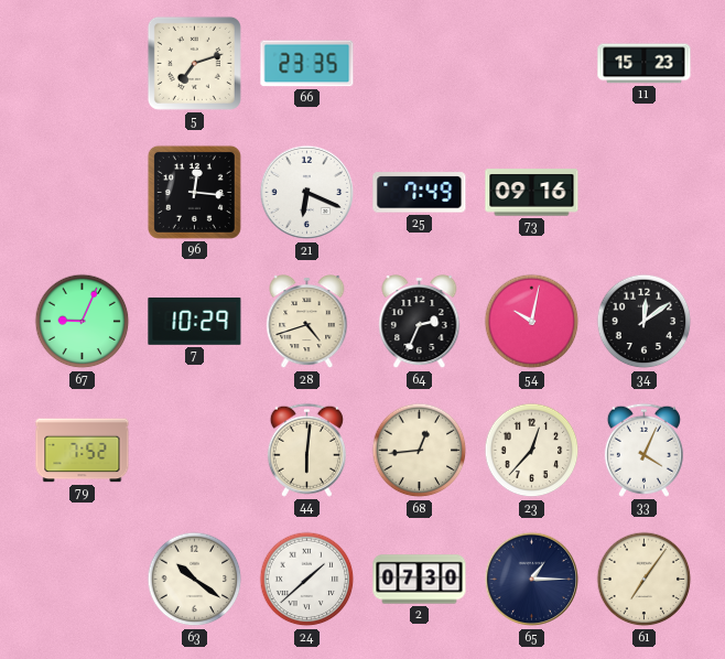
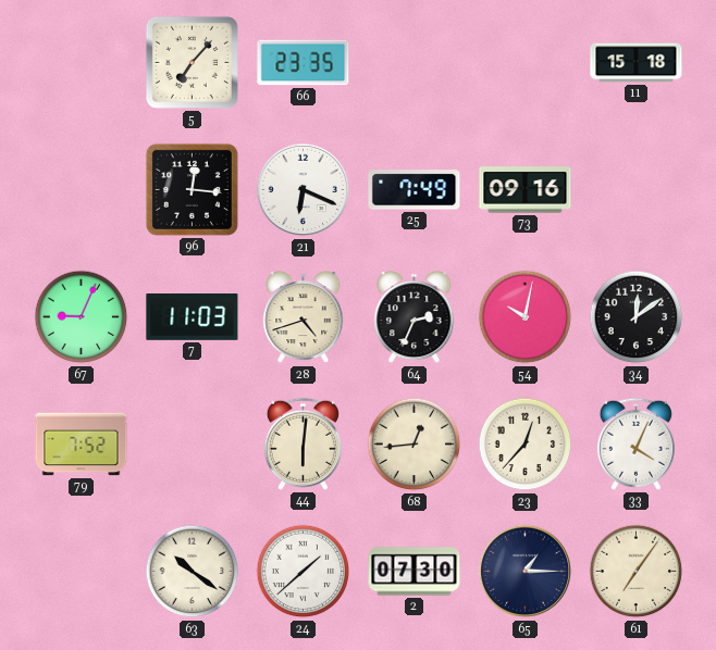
5: 7:12 -> 7:07 (192, 62)
11: 15:23 -> 15:18 (637, 63)
7: 10:29 -> 11:03 (193, 317)
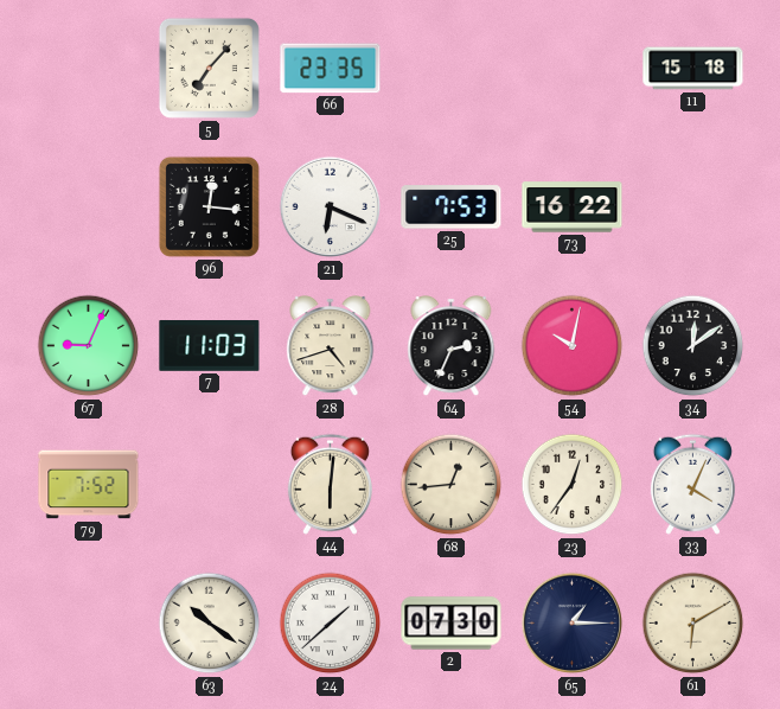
25: 7:49 -> 7:53 (452, 207)
73: 09:16 -> 16:22 (573, 207)
23: 12:37 -> 12:36 (573, 485)
61: 7:06 -> 6:10 (693, 624)
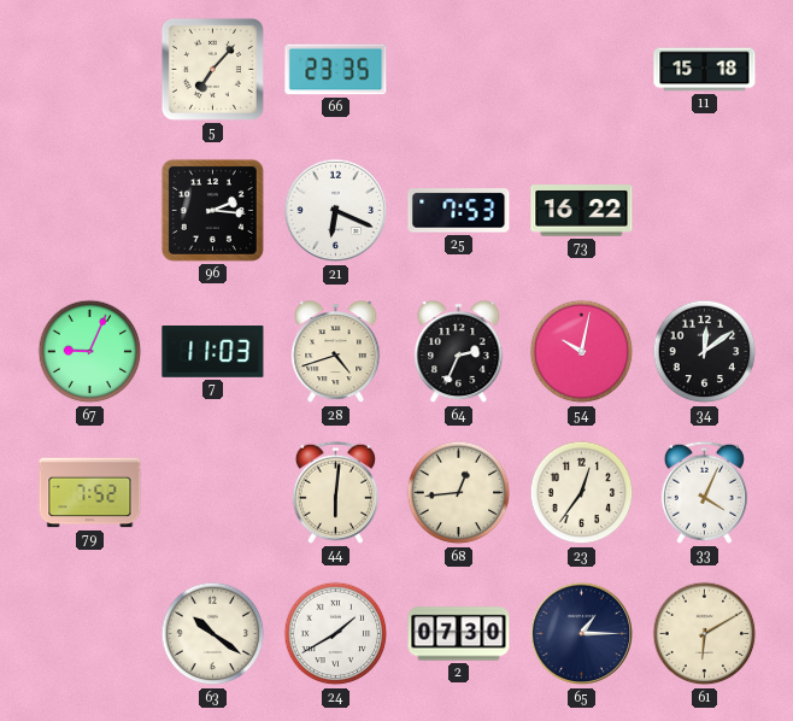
96: 12:16 -> 2:16 (212, 210)
24: 1:38 -> 1:40 (336, 634)
